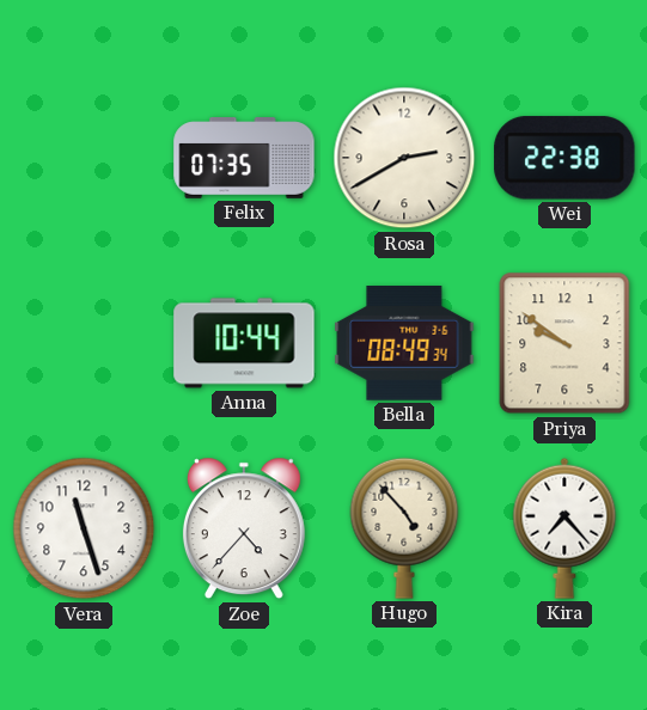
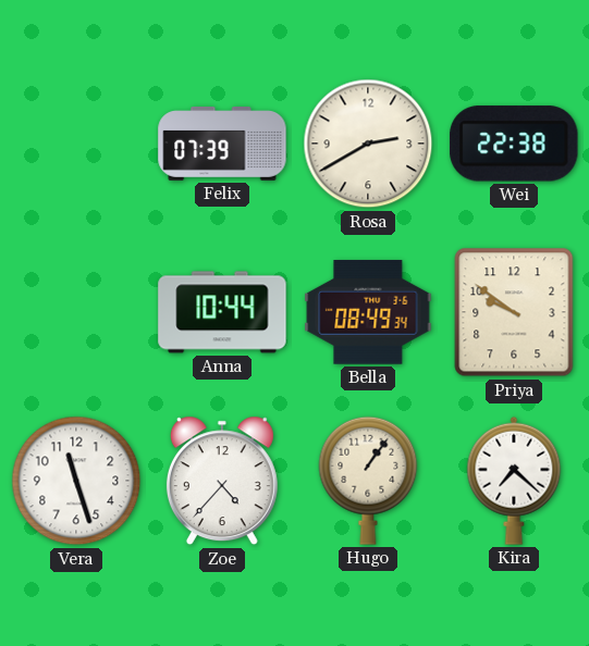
Felix: 07:35 -> 07:39 (222, 145)
Hugo: 4:53 -> 1:06 (368, 481)
Kira: 7:23 -> 7:22 (514, 481)
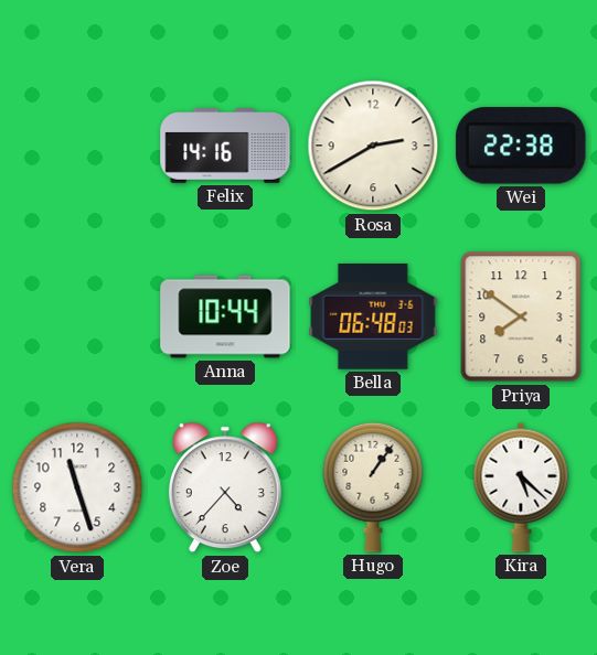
Felix: 07:39 -> 14:16 (225, 147)
Bella: 08:49 -> 06:48 (373, 318)
Priya: 9:51 -> 7:51 (521, 316)
Kira: 7:22 -> 5:22 (521, 487)
